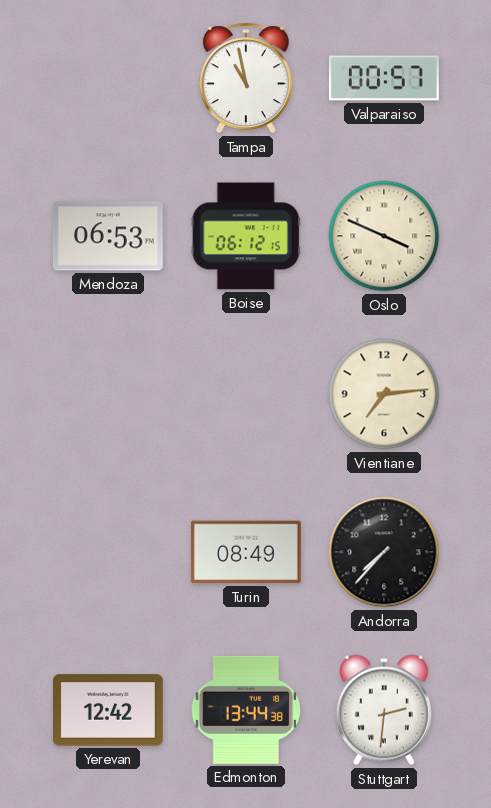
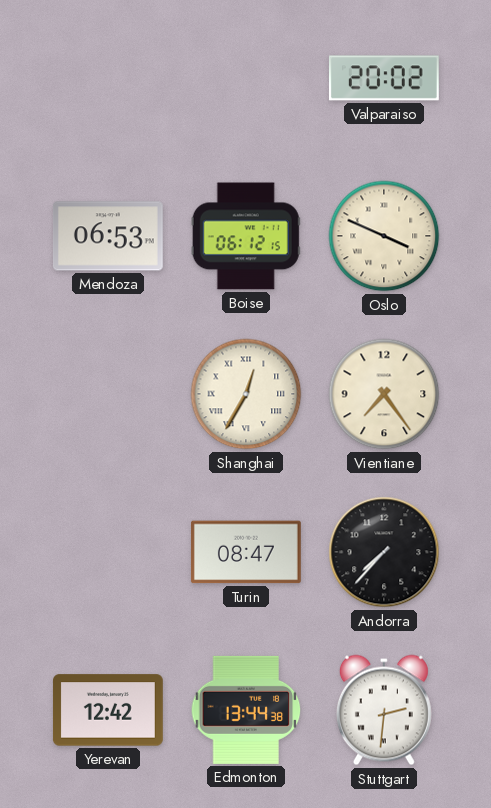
Tampa: 10:58 -> none (246, 78)
Valparaiso: 00:57 -> 20:02 (384, 78)
Shanghai: none -> 12:35 (246, 394)
Vientiane: 7:14 -> 7:24 (384, 394)
Turin: 08:49 -> 08:47 (246, 552)
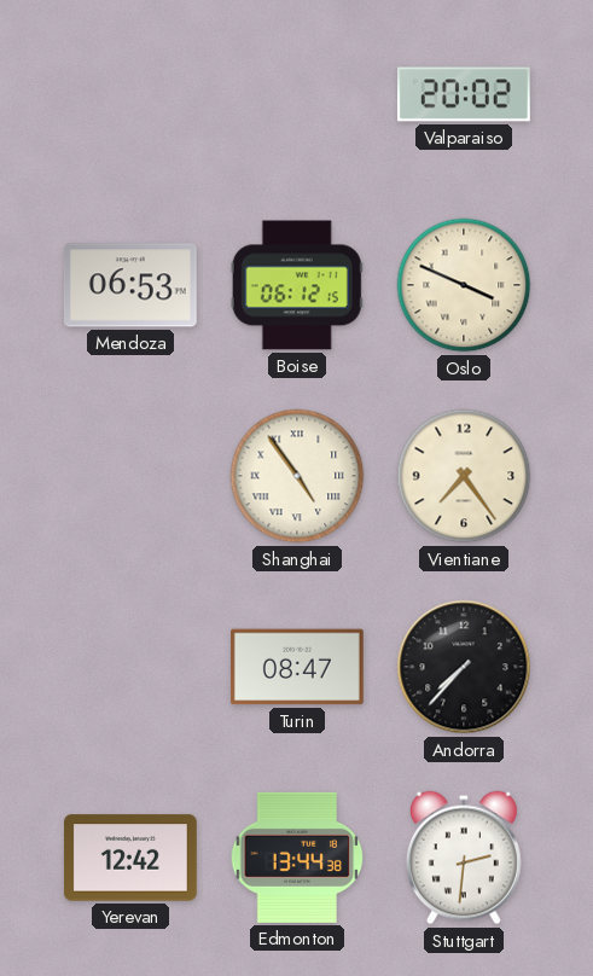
Shanghai: 12:35 -> 4:54 (297, 476)
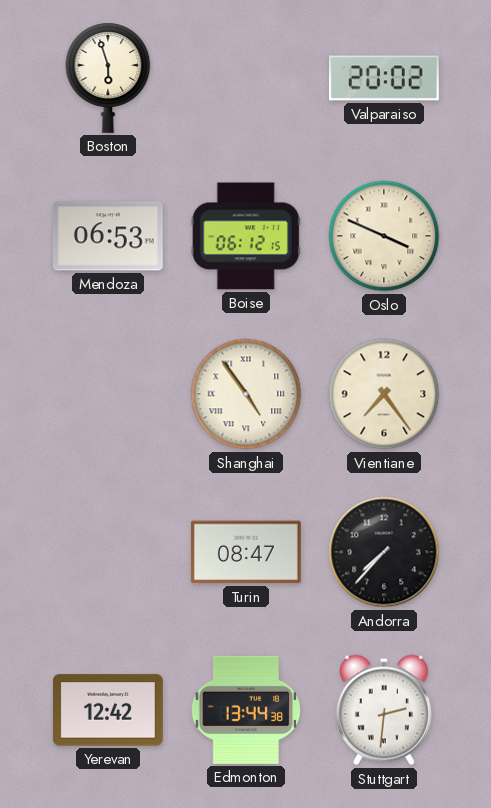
Boston: none -> 5:57 (108, 78)
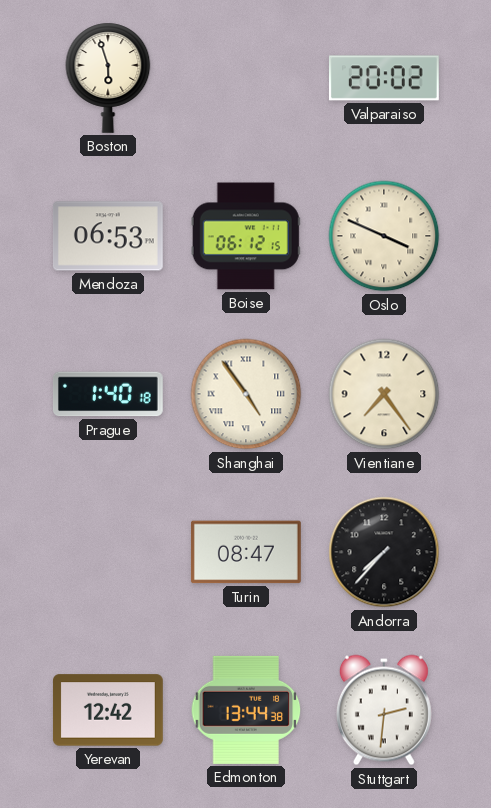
Prague: none -> 1:40 (108, 394)
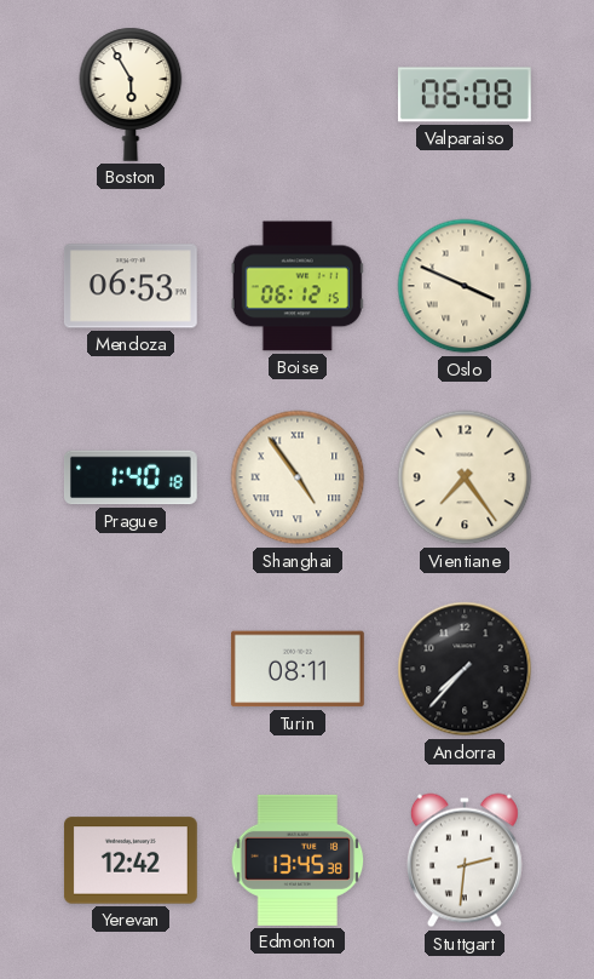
Boston: 5:57 -> 5:55 (131, 95)
Valparaiso: 20:02 -> 06:08 (465, 95)
Turin: 08:47 -> 08:11 (298, 669)
Edmonton: 13:44 -> 13:45 (298, 860)
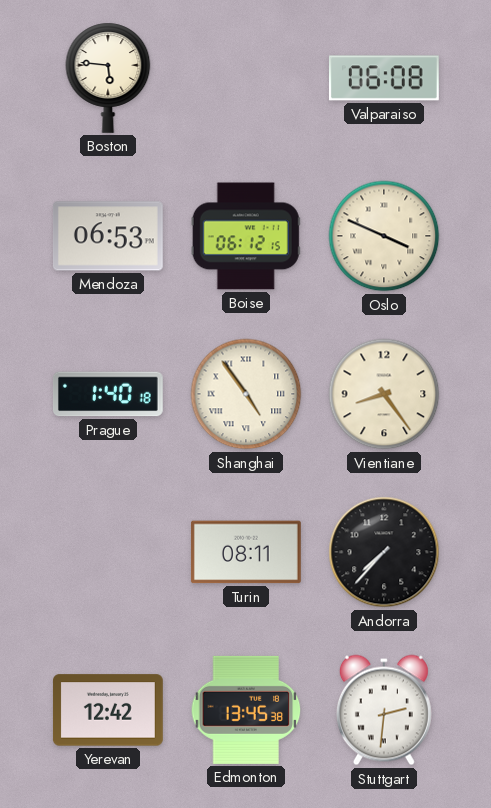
Boston: 5:55 -> 5:46 (108, 78)
Vientiane: 7:24 -> 8:24 (384, 394)
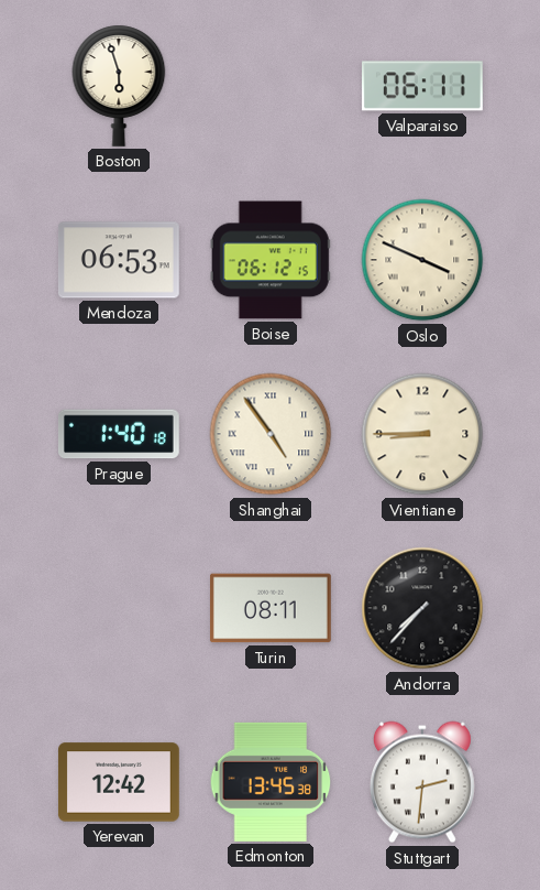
Boston: 5:46 -> 5:57 (119, 86)
Valparaiso: 06:08 -> 06:11 (422, 86)
Vientiane: 8:24 -> 8:45 (422, 434)
